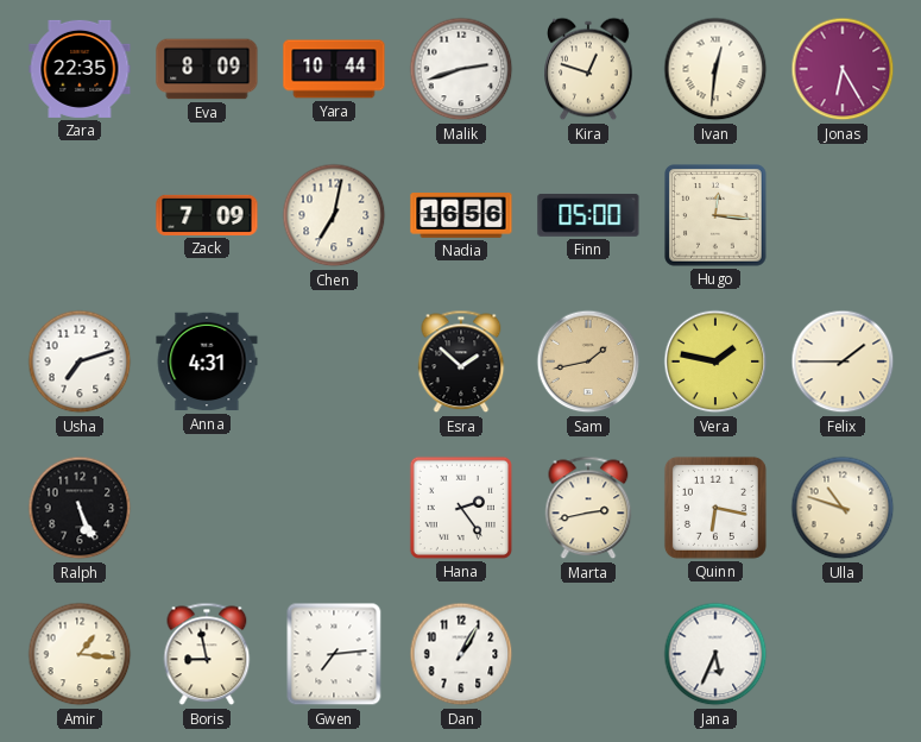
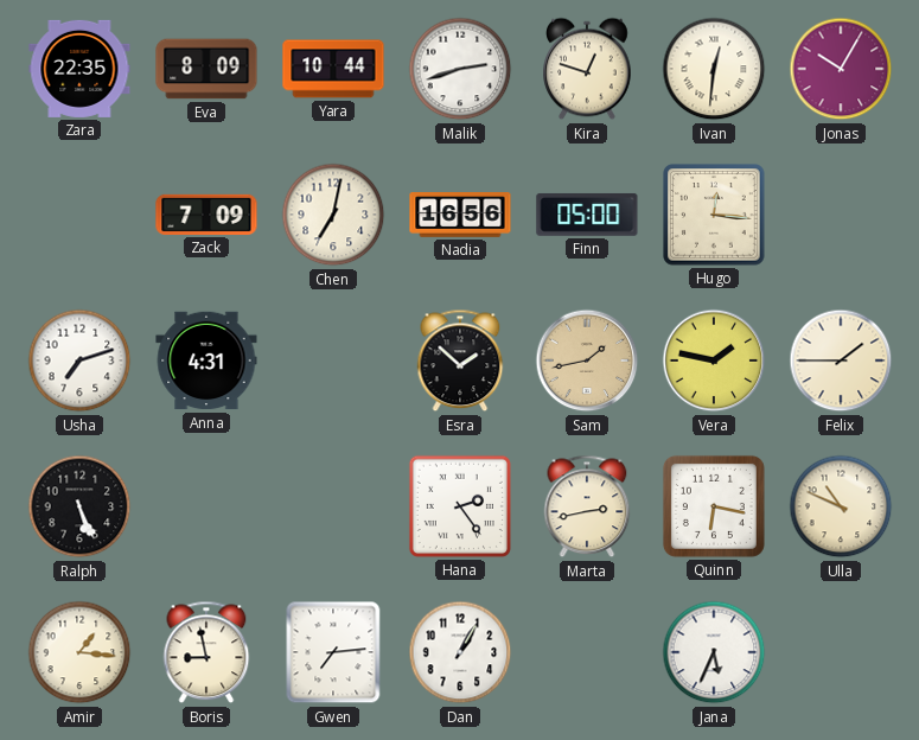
Jonas: 6:25 -> 10:05 (841, 69)
Ulla: 10:48 -> 10:49 (841, 506)
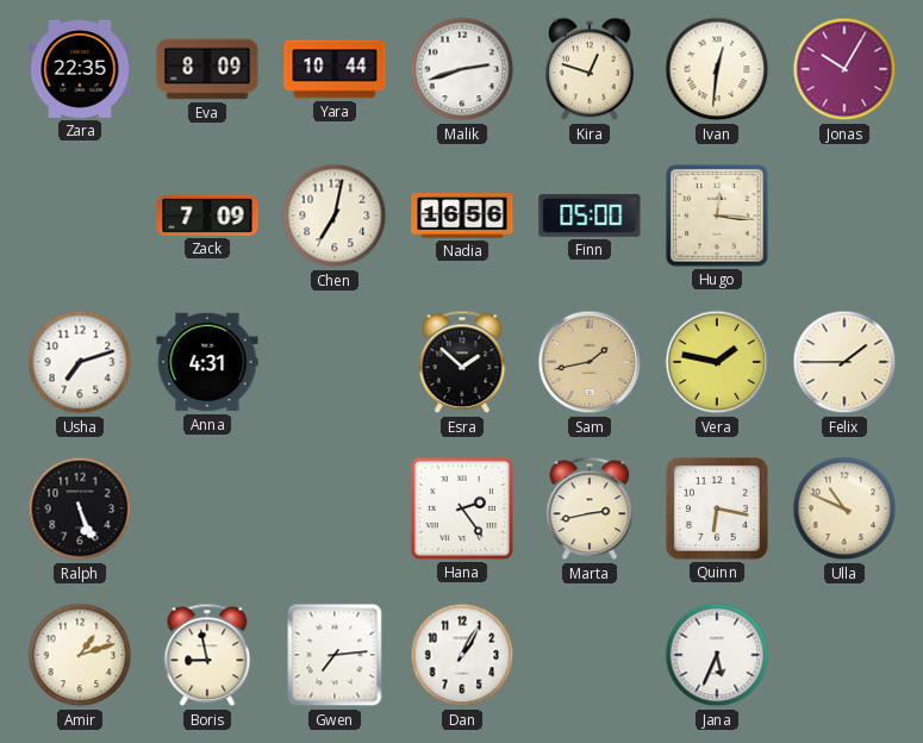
Amir: 1:16 -> 1:12 (80, 655)
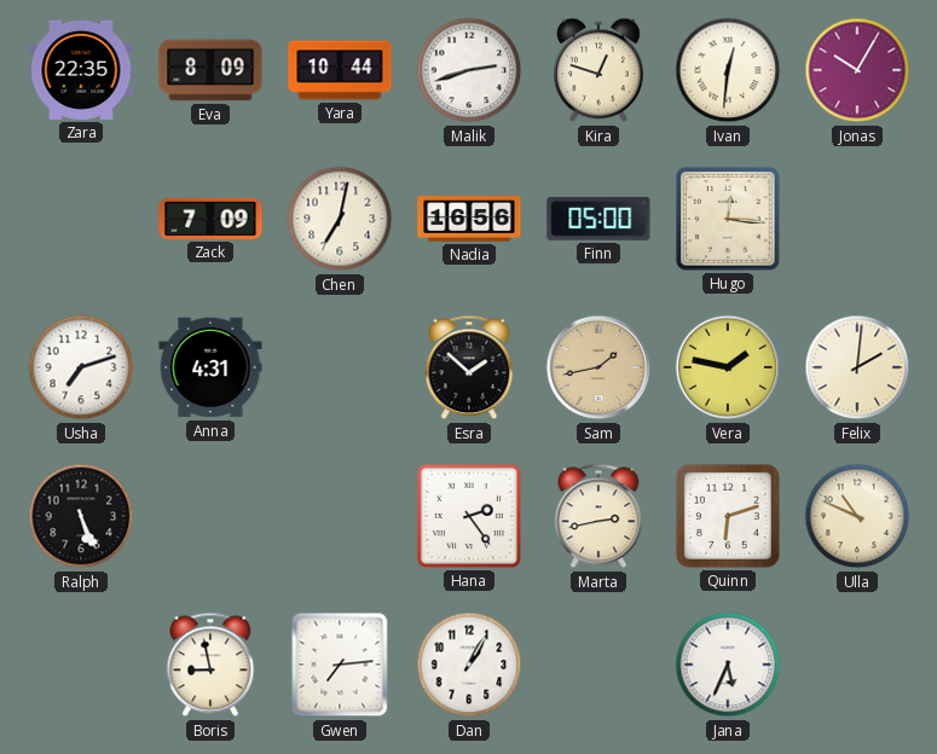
Felix: 1:45 -> 2:01 (857, 367)
Quinn: 6:17 -> 6:12 (728, 516)
Amir: 1:12 -> none (80, 655)
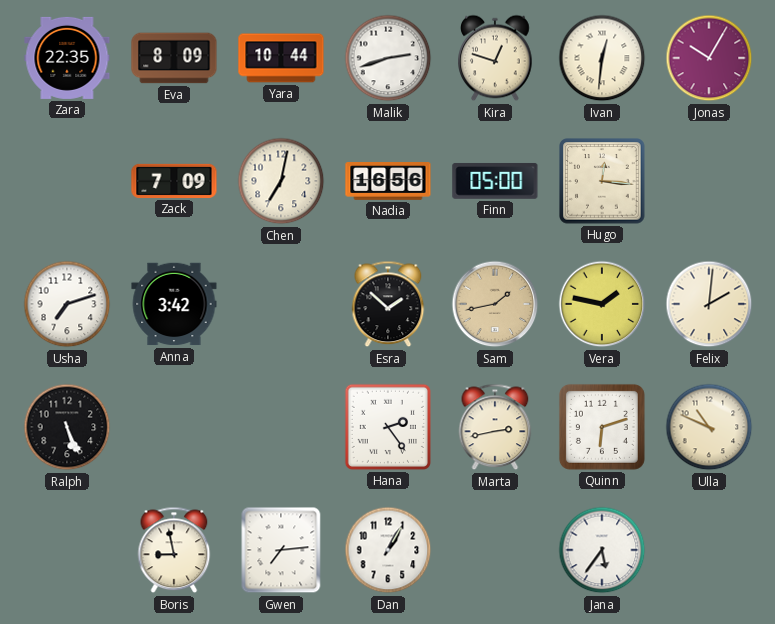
Anna: 4:31 -> 3:42 (174, 304)
Jana: 5:34 -> 5:36 (602, 550)
